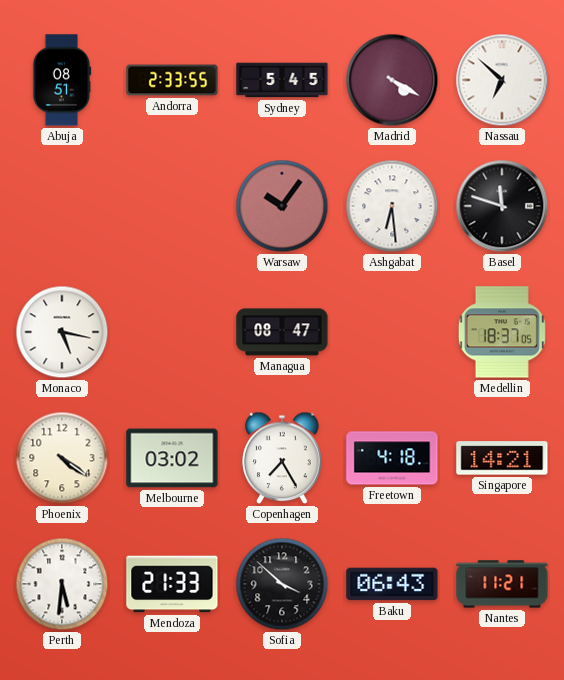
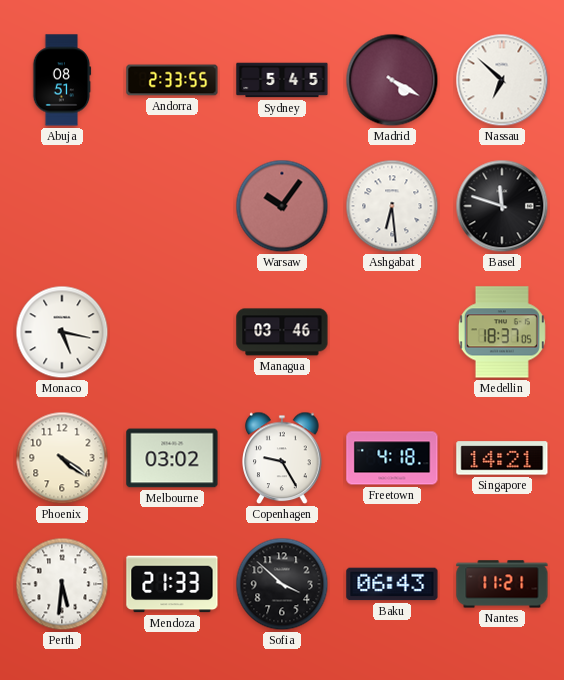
Managua: 08:47 -> 03:46 (282, 332)
Copenhagen: 7:25 -> 9:25 (282, 458)
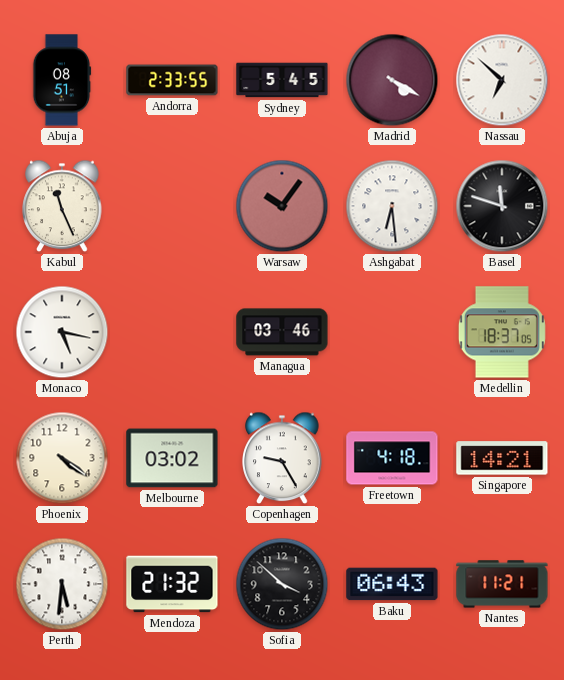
Kabul: none -> 11:26 (62, 206)
Mendoza: 21:33 -> 21:32 (172, 584)
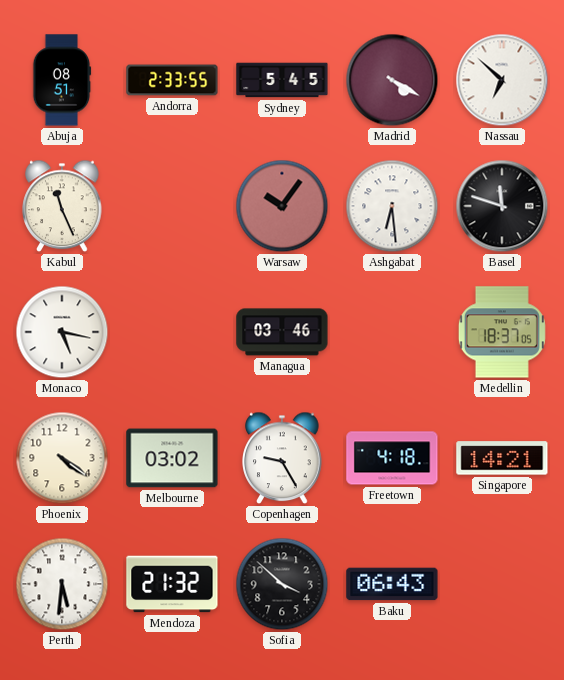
Nantes: 11:21 -> none (502, 584)
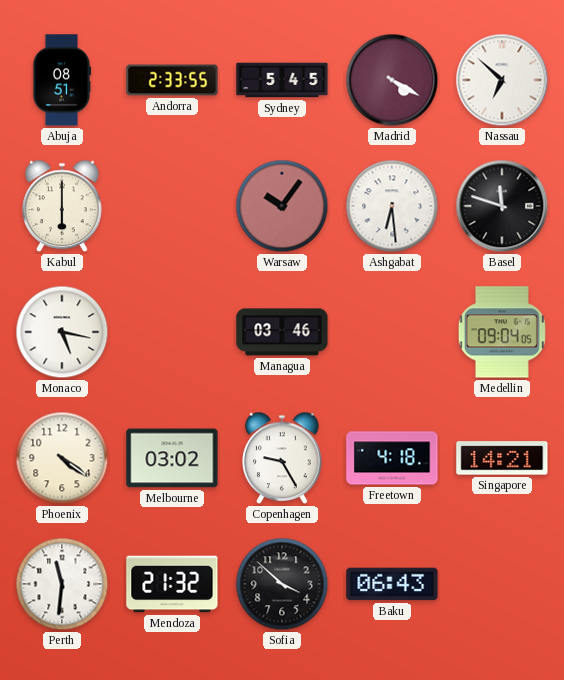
Kabul: 11:26 -> 6:00 (62, 206)
Medellin: 18:37 -> 09:04 (502, 332)
Perth: 5:31 -> 11:31 (62, 584)
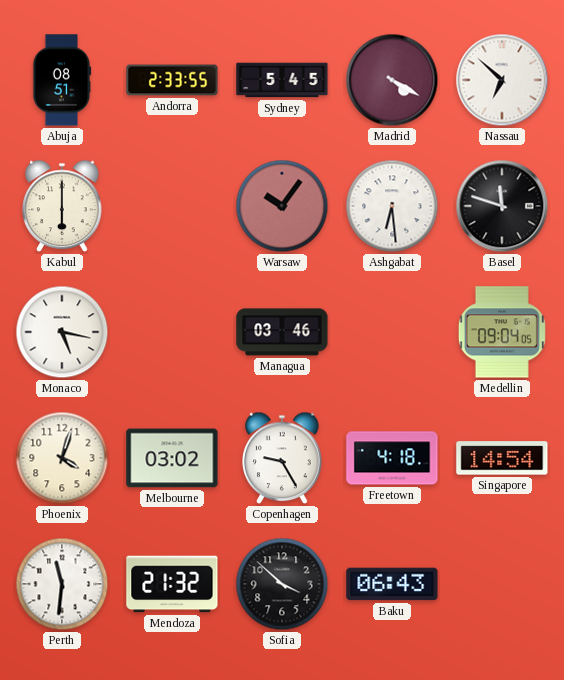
Phoenix: 4:21 -> 4:03 (62, 458)
Singapore: 14:21 -> 14:54 (502, 458)
